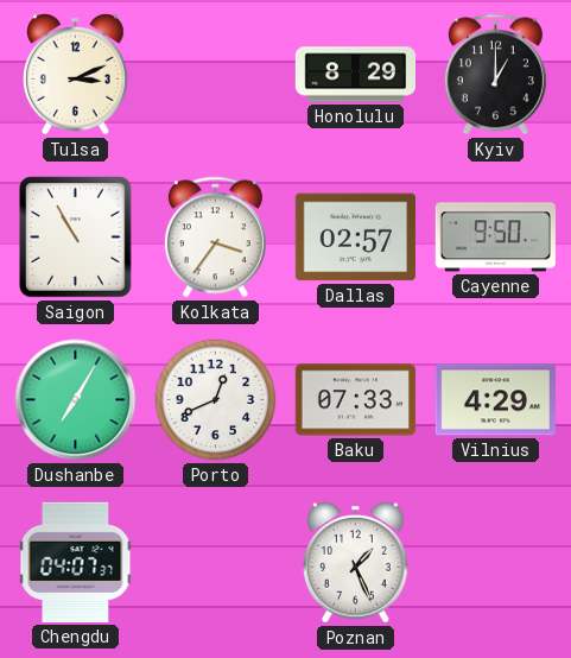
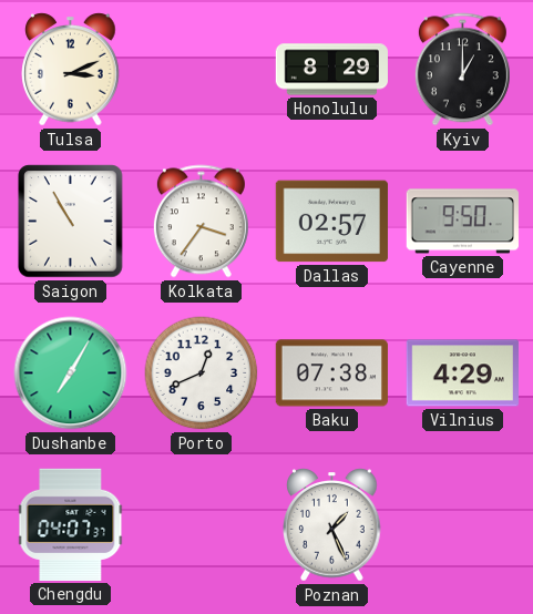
Baku: 07:33 -> 07:38 (331, 373)
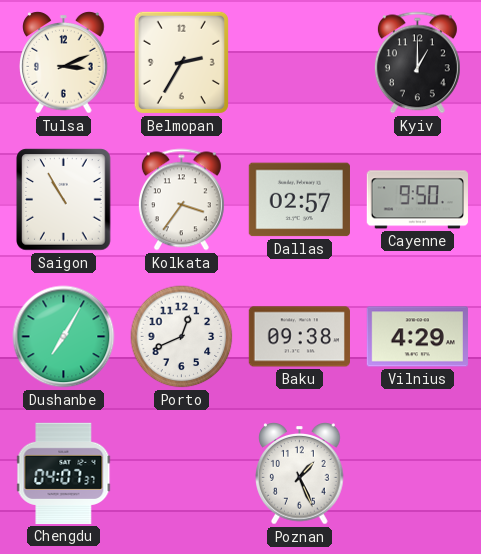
Belmopan: none -> 2:35 (181, 62)
Honolulu: 8:29 -> none (331, 70)
Baku: 07:38 -> 09:38 (299, 337)
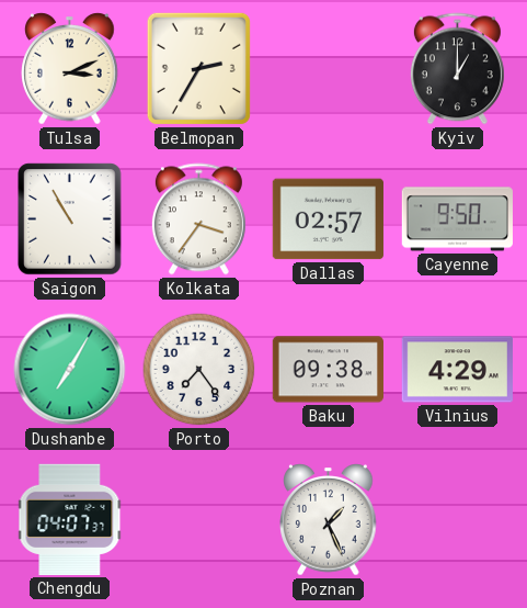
Porto: 12:41 -> 7:24 (199, 370)
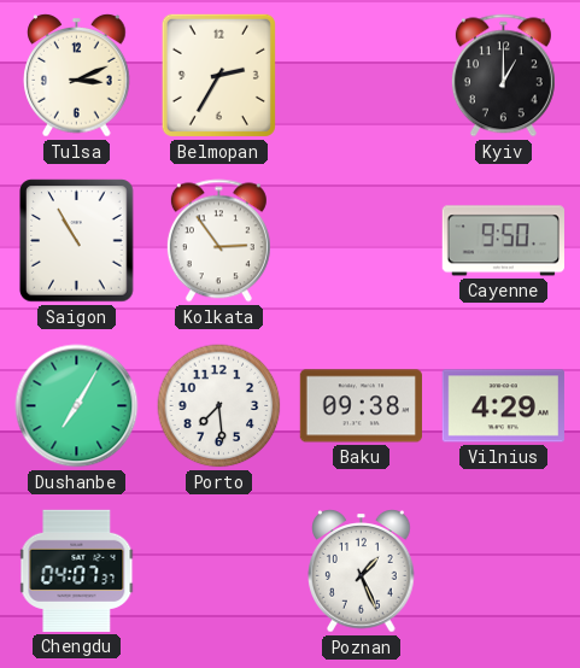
Kolkata: 3:36 -> 2:54 (218, 241)
Dallas: 02:57 -> none (328, 219)
Porto: 7:24 -> 7:29 (219, 406)
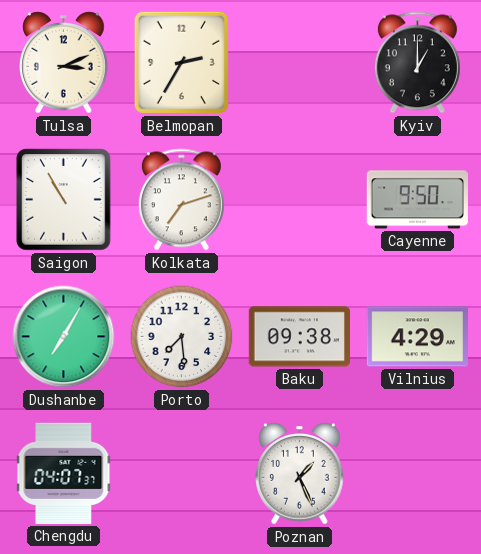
Kolkata: 2:54 -> 7:12 (181, 200)
